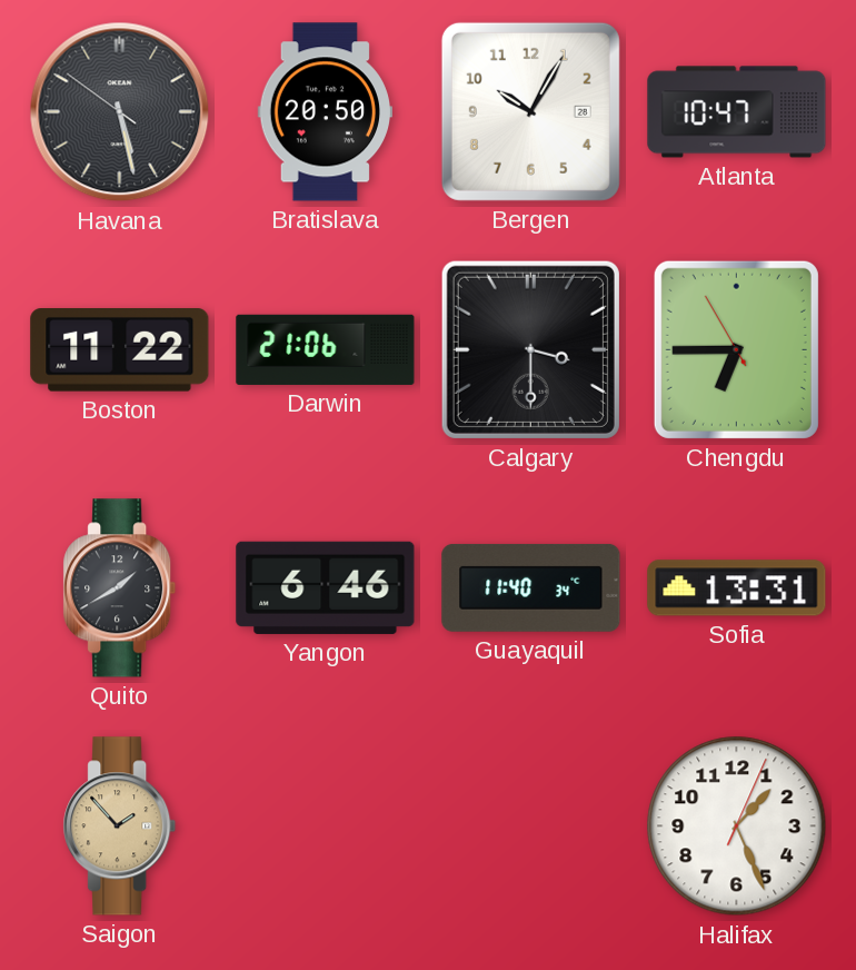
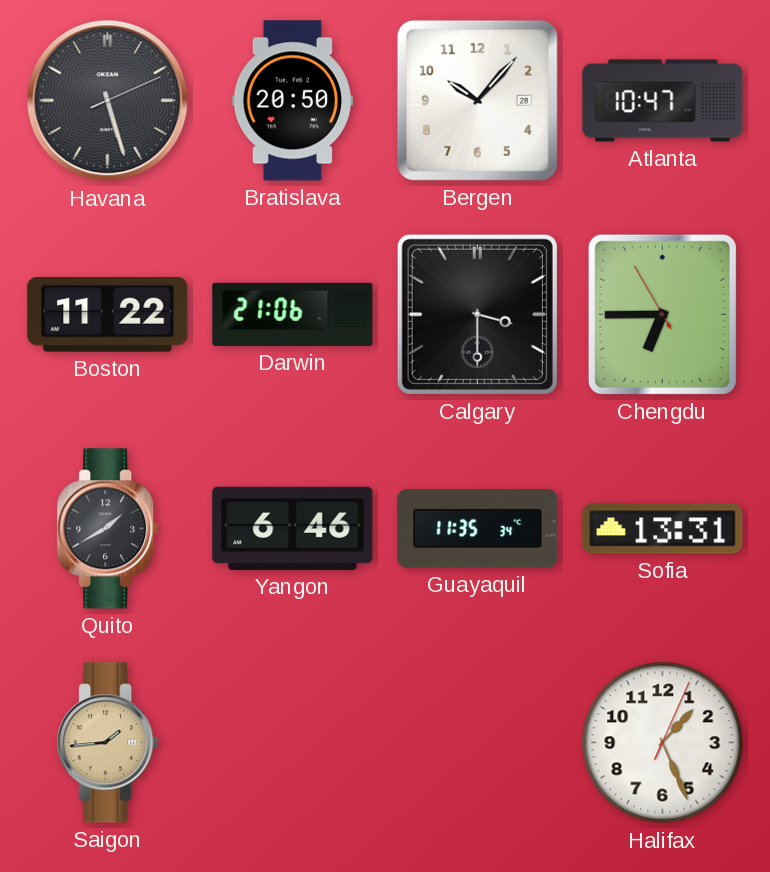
Havana: 5:27:51 -> 5:27:11 (108, 101)
Bergen: 10:05 -> 10:07 (477, 100)
Guayaquil: 11:40 -> 11:35 (478, 528)
Saigon: 1:53 -> 1:44 (108, 743)
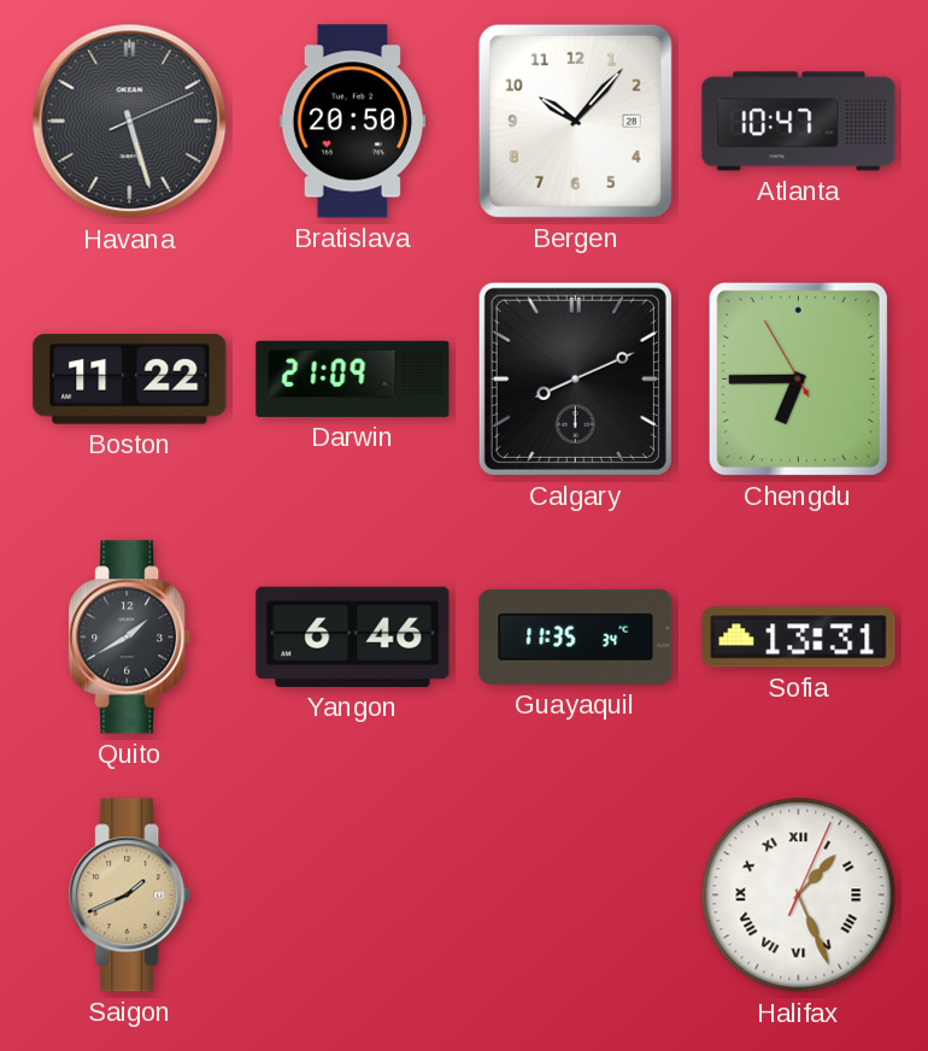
Darwin: 21:06 -> 21:09 (353, 378)
Calgary: 3:30 -> 8:11 (575, 378)
Saigon: 1:44 -> 1:41 (130, 896)
Halifax numerals: Arabic -> Roman (799, 896)
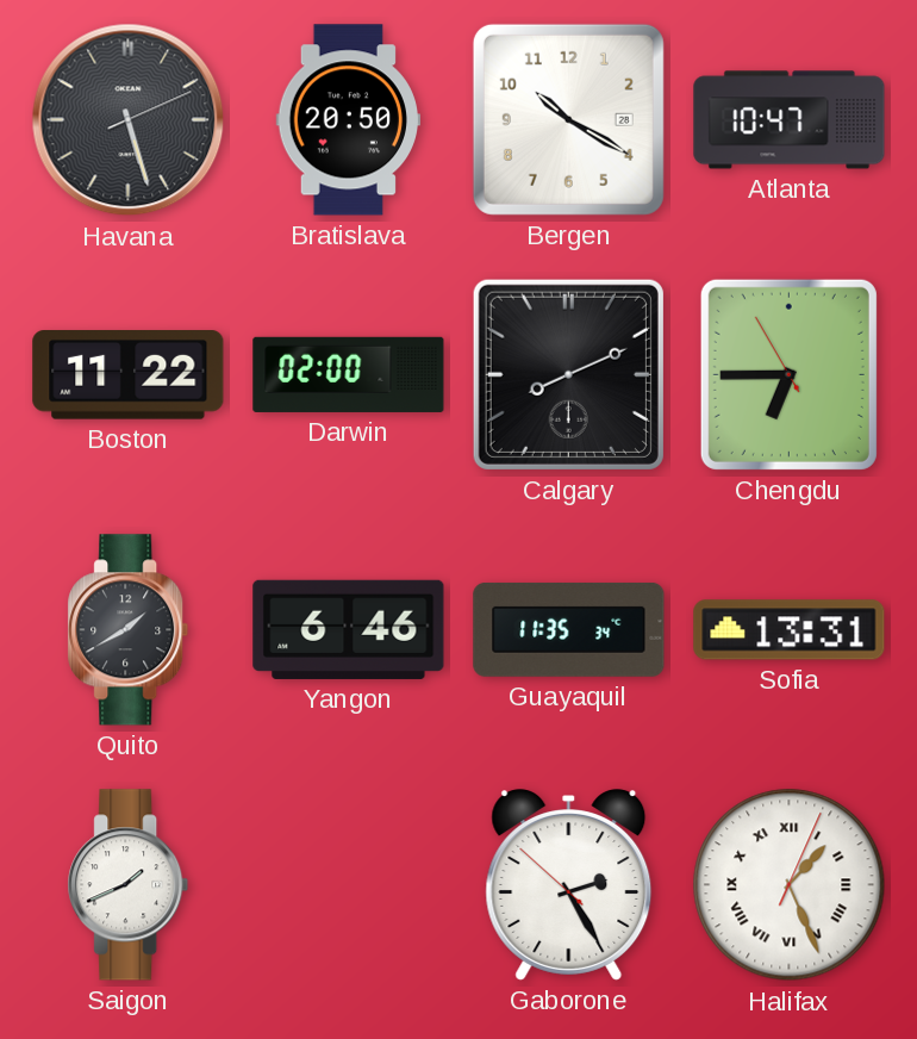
Bergen: 10:07 -> 10:20 (568, 119)
Darwin: 21:09 -> 02:00 (349, 374)
Saigon dial: champagne -> white (129, 885)
Gaborone: none -> 2:24 (569, 885)
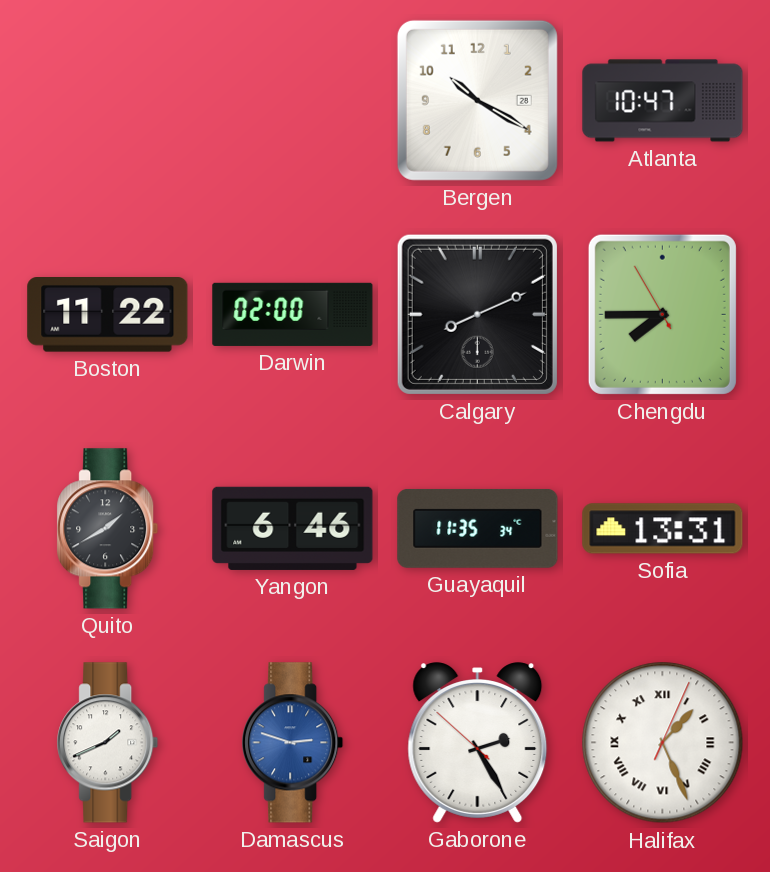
Havana: 5:27 -> none (129, 120)
Bratislava: 20:50 -> none (348, 120)
Chengdu: 6:44 -> 7:44 (662, 314)
Damascus: none -> 2:48 (293, 743)
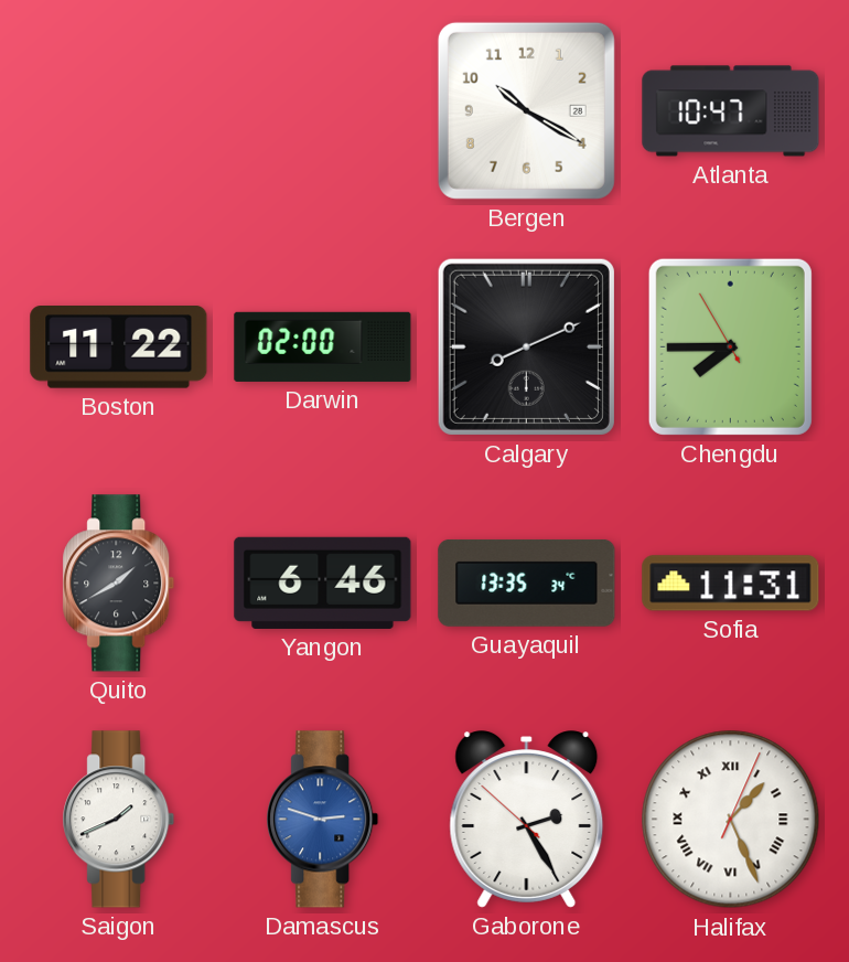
Guayaquil: 11:35 -> 13:35 (527, 582)
Sofia: 13:31 -> 11:31 (731, 584)
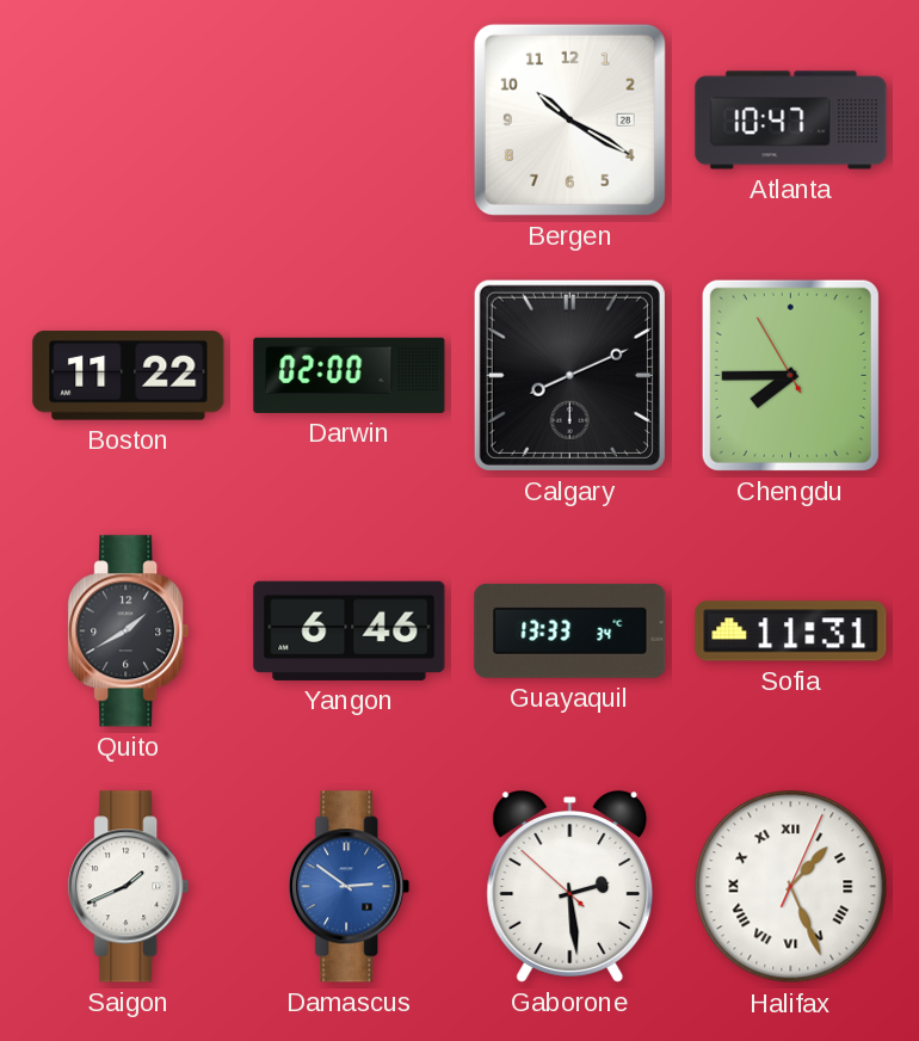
Guayaquil: 13:35 -> 13:33 (570, 630)
Damascus: 2:48 -> 2:51 (350, 887)
Gaborone: 2:24 -> 2:28 (570, 887)
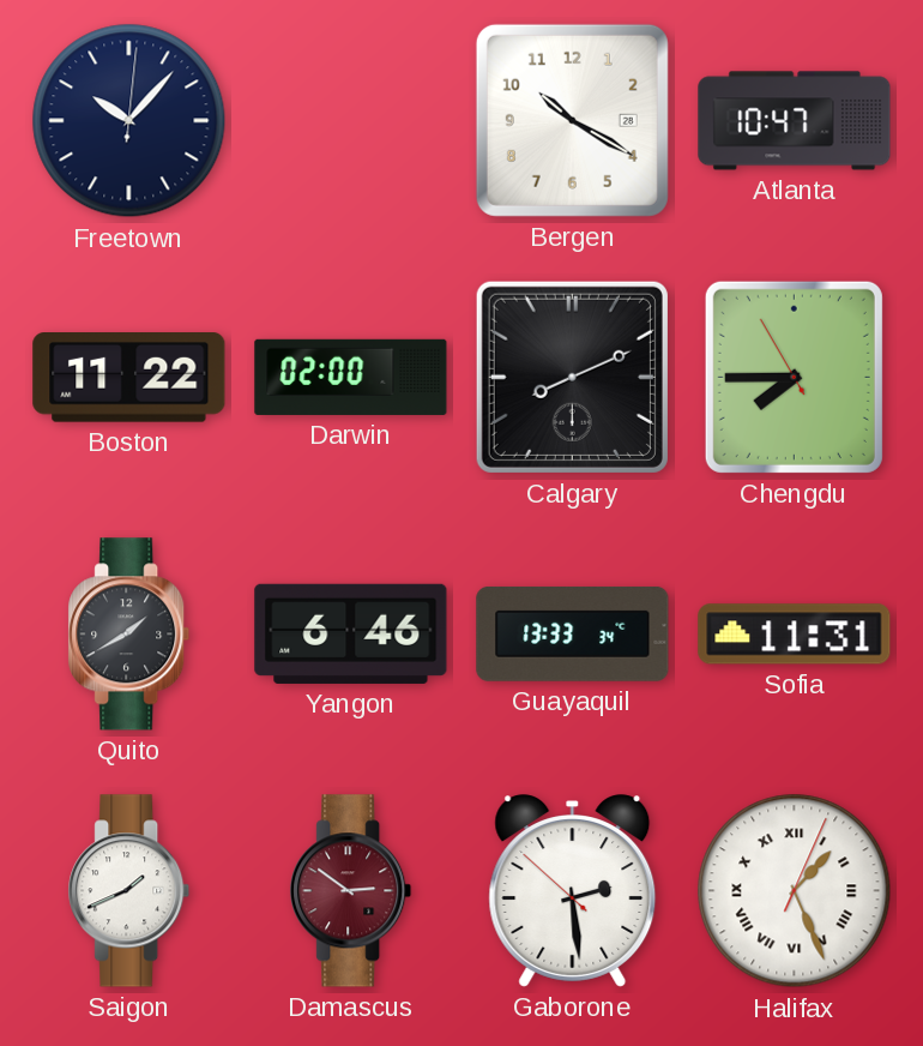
Freetown: none -> 10:07 (129, 121)
Damascus dial: blue -> burgundy (351, 891)
